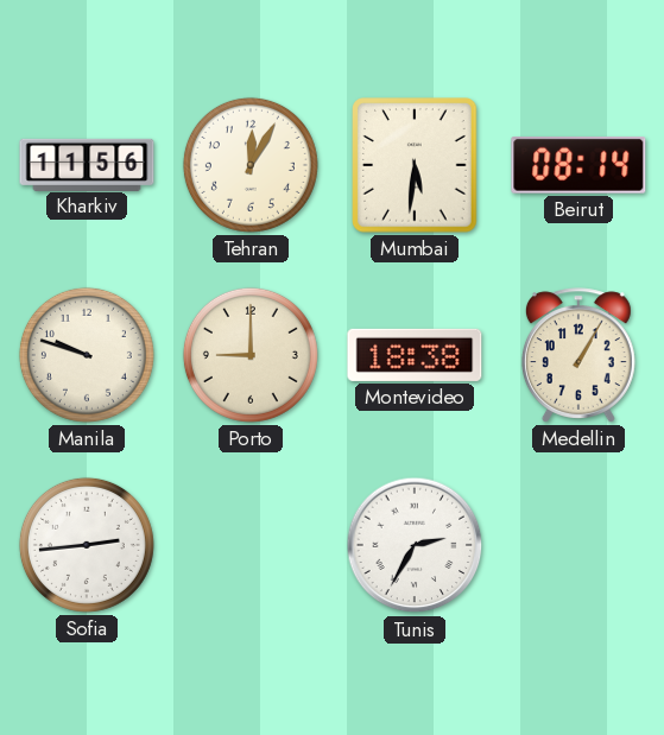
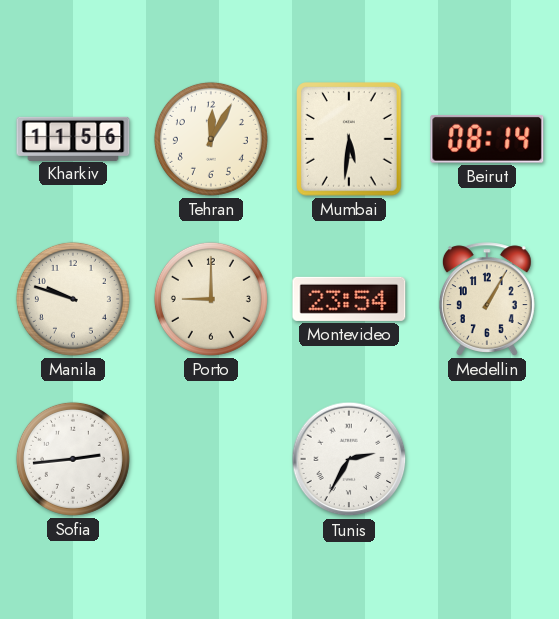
Montevideo: 18:38 -> 23:54 (349, 299)
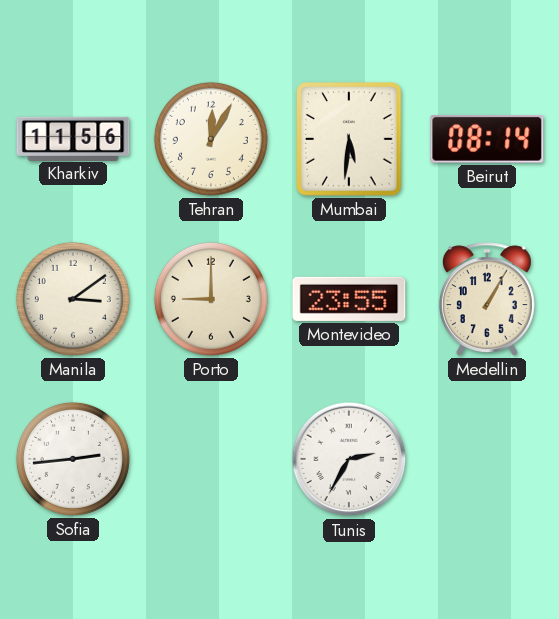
Manila: 9:48 -> 3:09 (73, 299)
Montevideo: 23:54 -> 23:55 (349, 299)
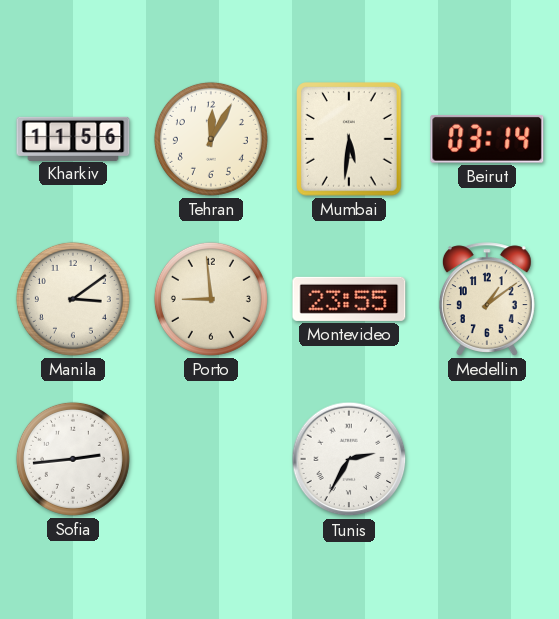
Beirut: 08:14 -> 03:14 (487, 140)
Porto: 9:00 -> 8:59 (211, 299)
Medellin: 1:05 -> 1:09 (487, 299)
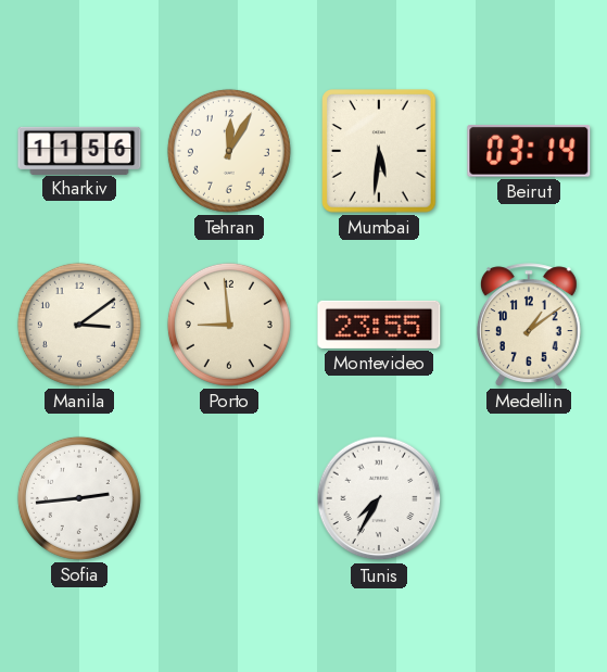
Tunis: 2:35 -> 7:35 (379, 498)
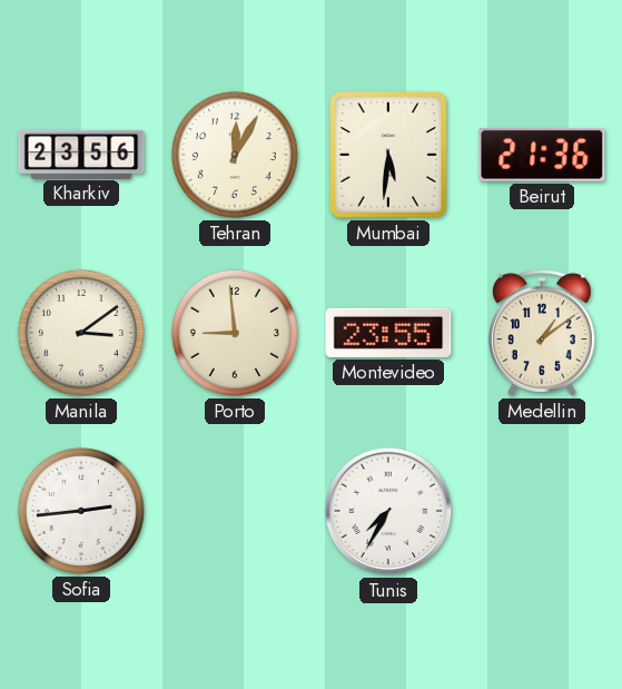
Kharkiv: 11:56 -> 23:56 (81, 154)
Beirut: 03:14 -> 21:36 (542, 156)
